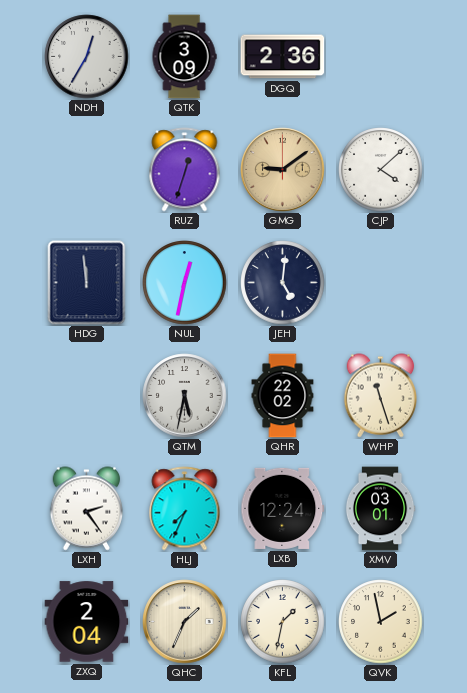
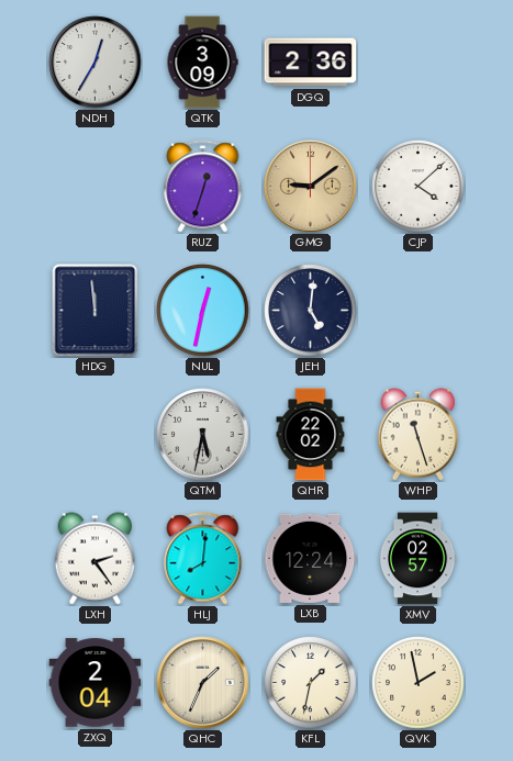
HLJ: 7:34 -> 8:01 (203, 559)
XMV: 03:01 -> 02:57 (417, 559)
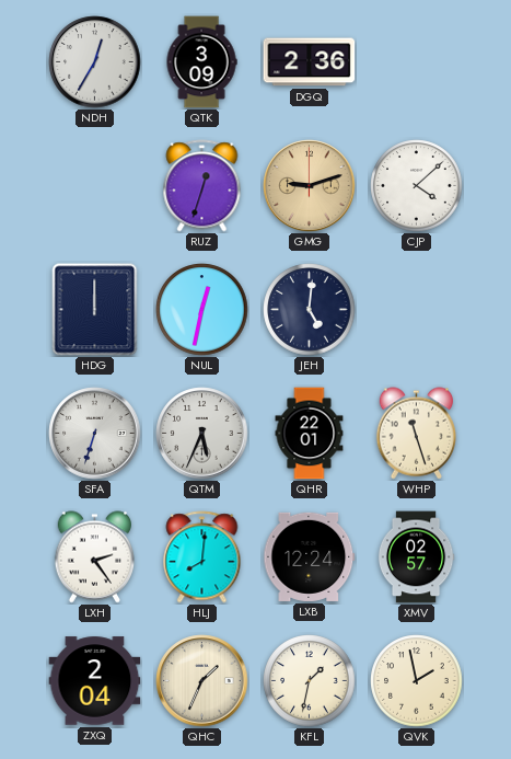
GMG: 9:09 -> 9:12 (310, 186)
HDG: 11:59 -> 12:00 (95, 310)
SFA: none -> 6:33 (95, 434)
QTM: 5:32 -> 5:34 (202, 434)
QHR: 22:02 -> 22:01 (310, 434)
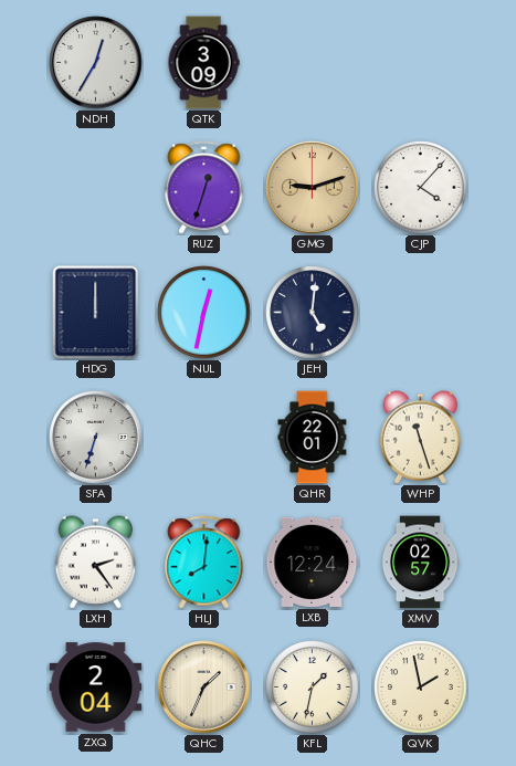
DGQ: 2:36 -> none (310, 62)
CJP: 4:08 -> 4:07 (421, 188)
QTM: 5:34 -> none (202, 434)
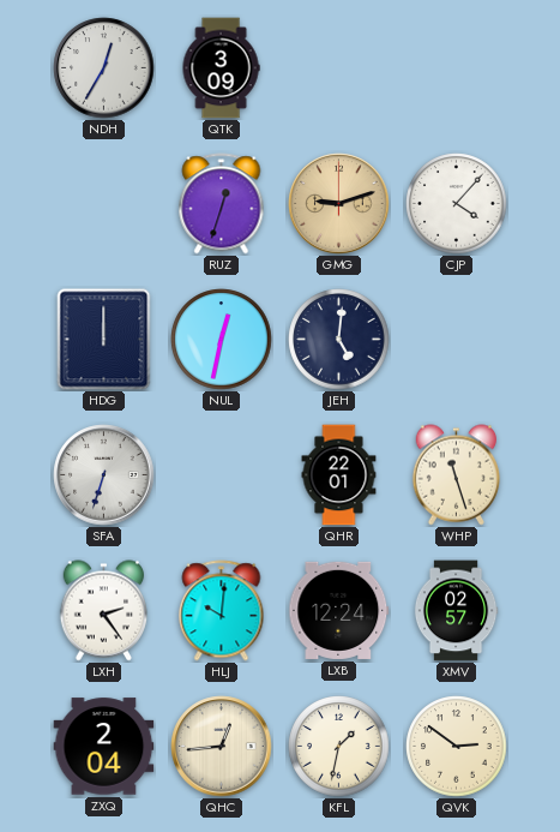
HLJ: 8:01 -> 10:01 (222, 611)
QHC: 1:34 -> 12:44 (222, 747)
QVK: 1:58 -> 2:51 (457, 747)
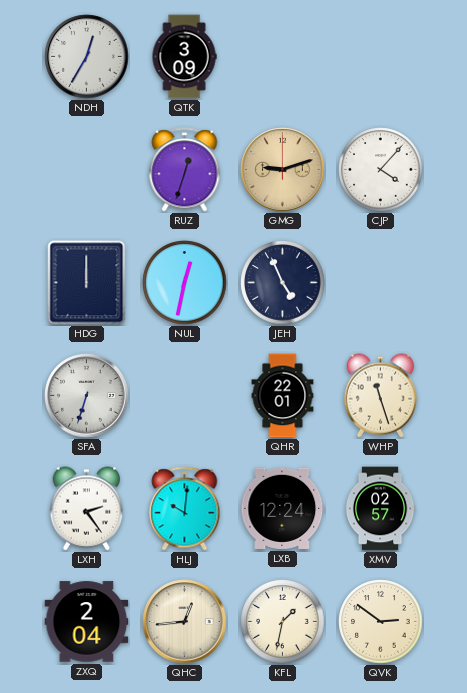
JEH: 5:01 -> 4:56 (283, 283)
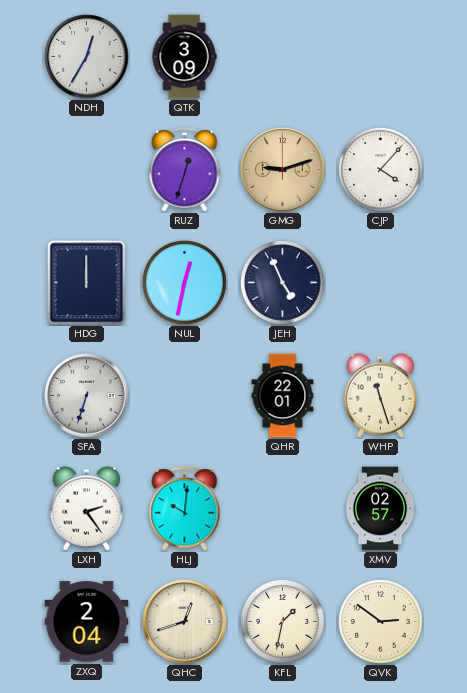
LXB: 12:24 -> none (283, 508)
QHC: 12:44 -> 12:42 (185, 622)
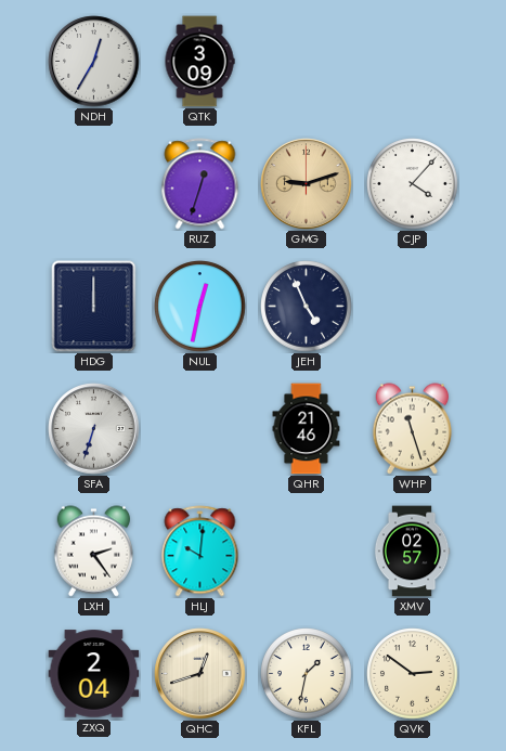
QHR: 22:01 -> 21:46 (307, 429)
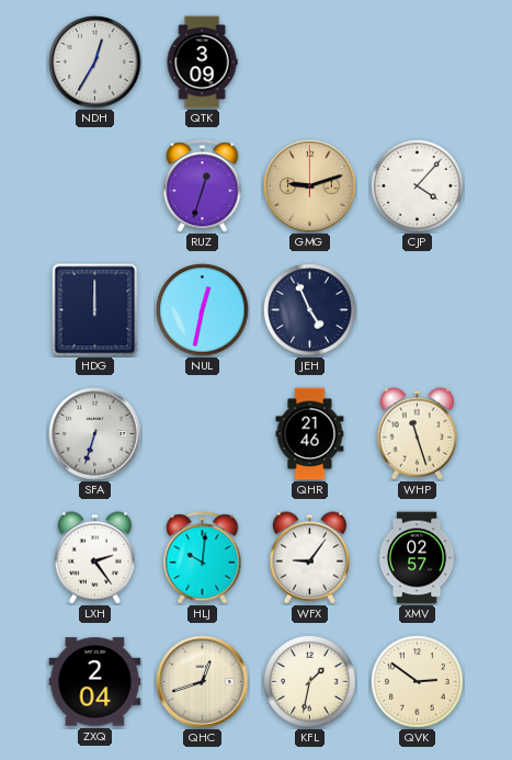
WFX: none -> 9:06 (310, 558)
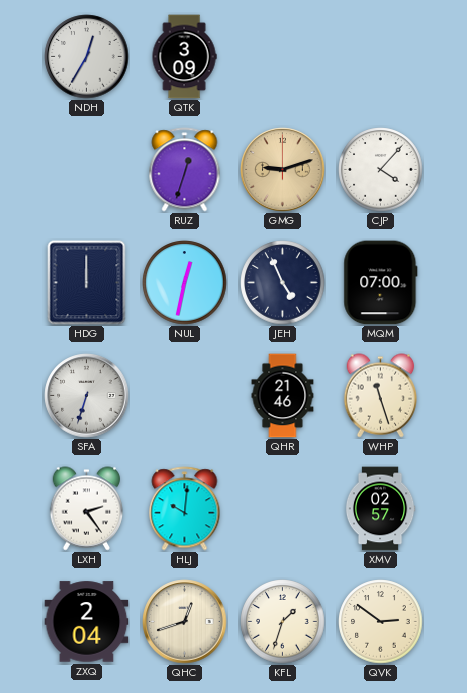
MQM: none -> 07:00 (381, 283)
WFX: 9:06 -> none (310, 558)
KFL: 1:32 -> 1:33 (283, 622)
